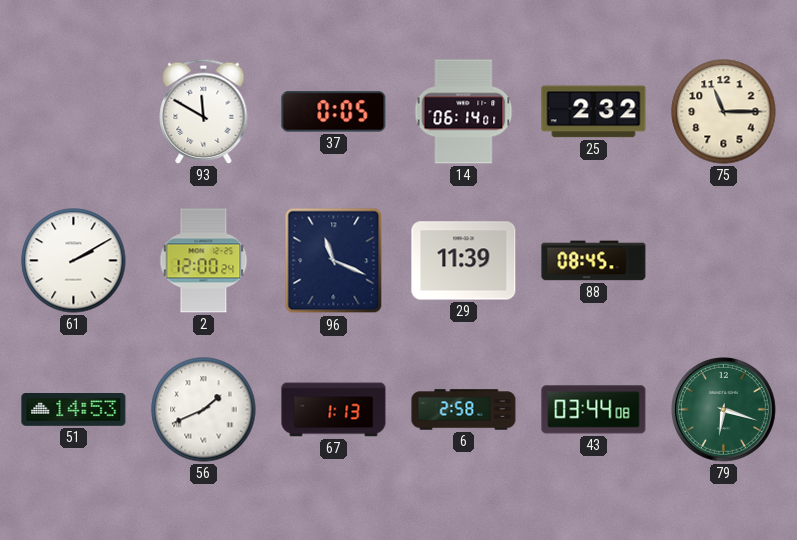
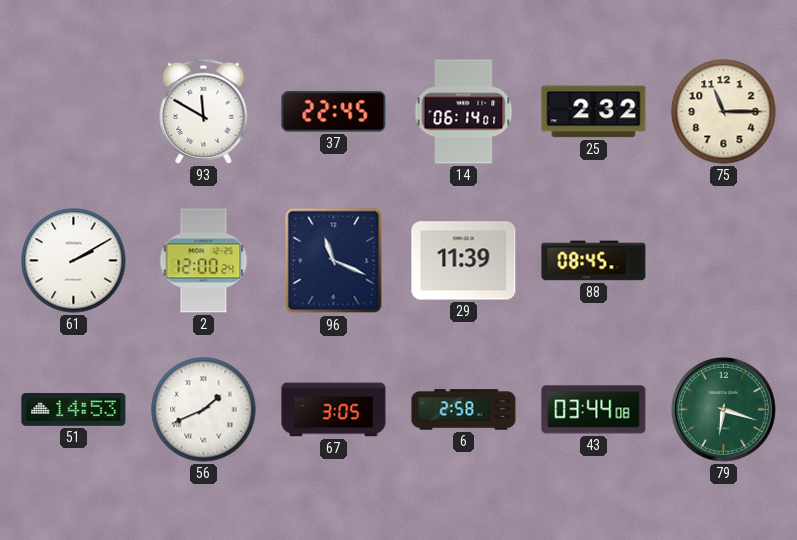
37: 0:05 -> 22:45 (334, 112)
67: 1:13 -> 3:05 (334, 410)
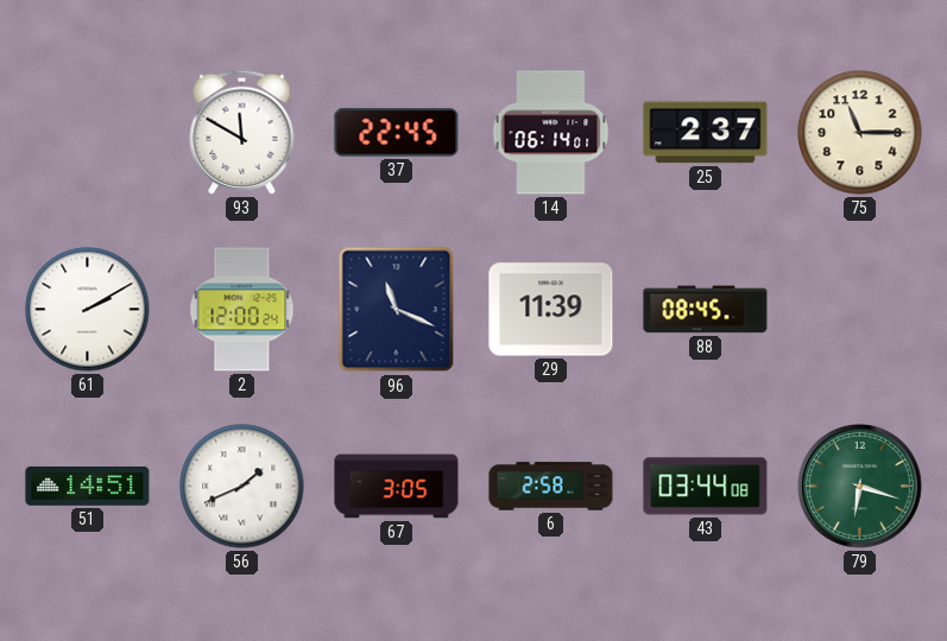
25: 2:32 -> 2:37 (706, 133)
51: 14:53 -> 14:51 (88, 487)
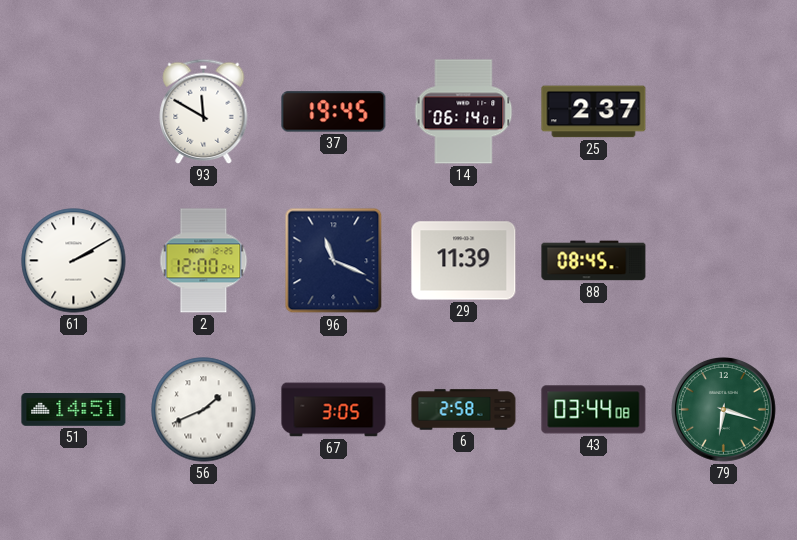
37: 22:45 -> 19:45 (334, 112)
75: 11:15 -> none (860, 133)
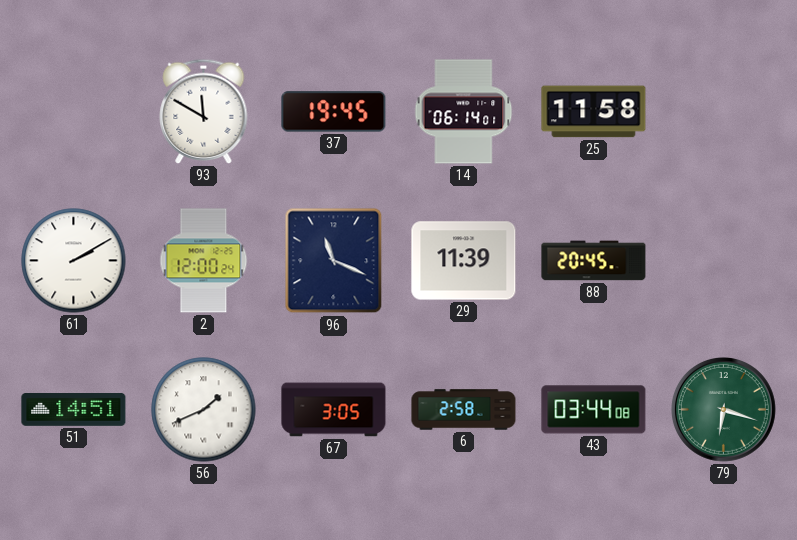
25: 2:37 -> 11:58 (594, 112)
88: 08:45 -> 20:45 (594, 261)
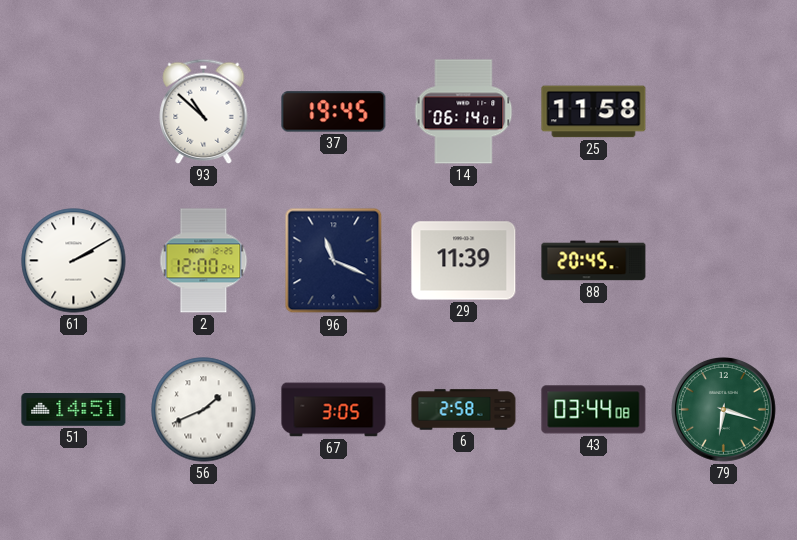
93: 11:50 -> 10:52 (204, 111)
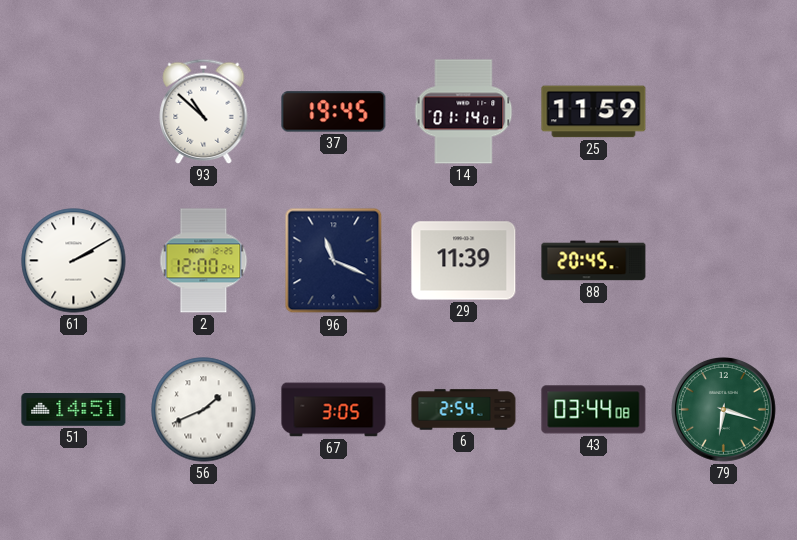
14: 06:14 -> 01:14 (464, 112)
25: 11:58 -> 11:59 (594, 112)
6: 2:58 -> 2:54 (464, 410)
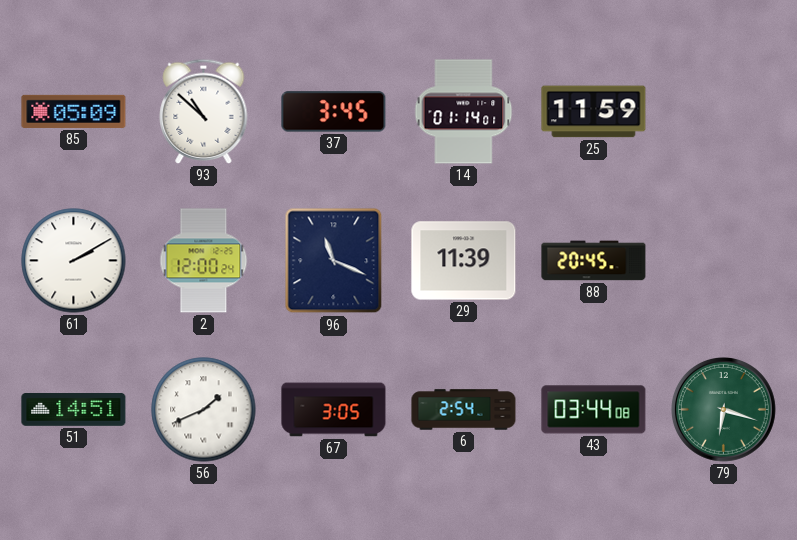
85: none -> 05:09 (74, 111)
37: 19:45 -> 3:45 (334, 112)
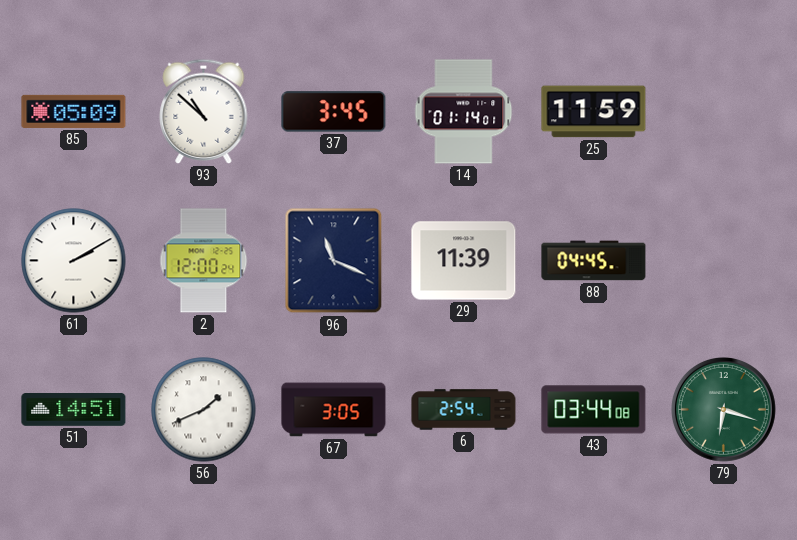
88: 20:45 -> 04:45 (594, 261)
